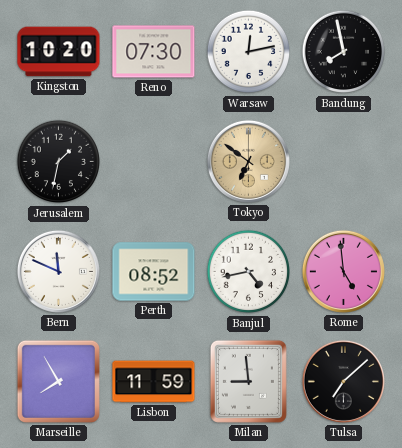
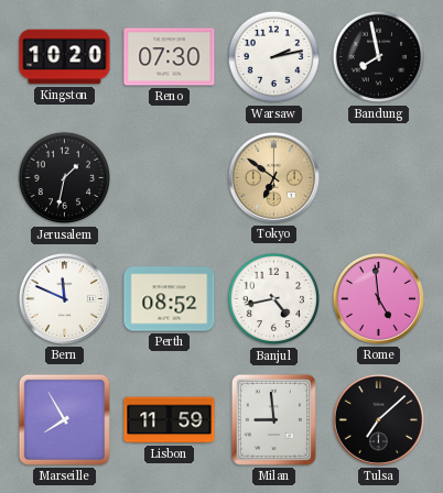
Warsaw: 12:13 -> 2:13 (274, 57)
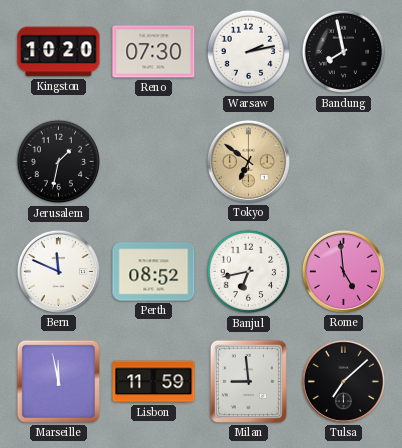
Banjul: 4:43 -> 6:43 (249, 272)
Marseille: 7:55 -> 11:58 (58, 381)
